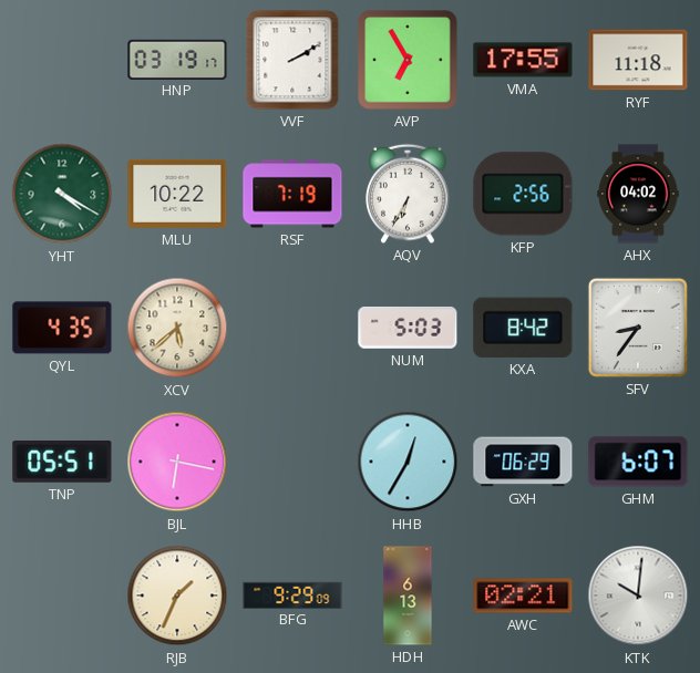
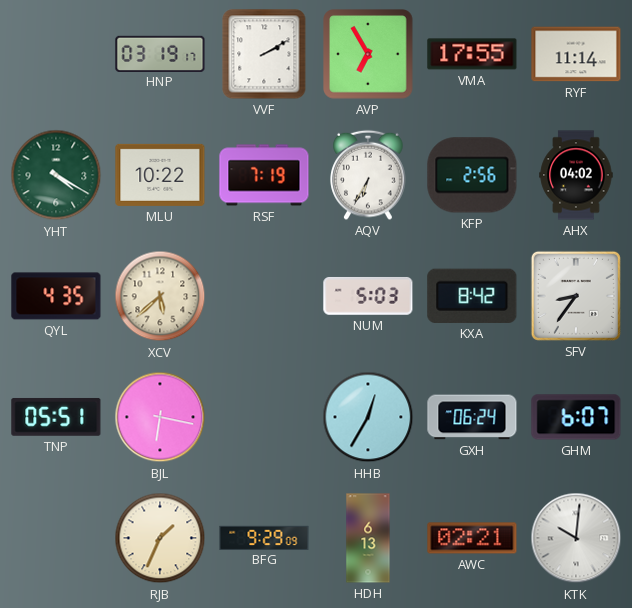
RYF: 11:18 -> 11:14 (576, 54)
GXH: 06:29 -> 06:24 (472, 417)
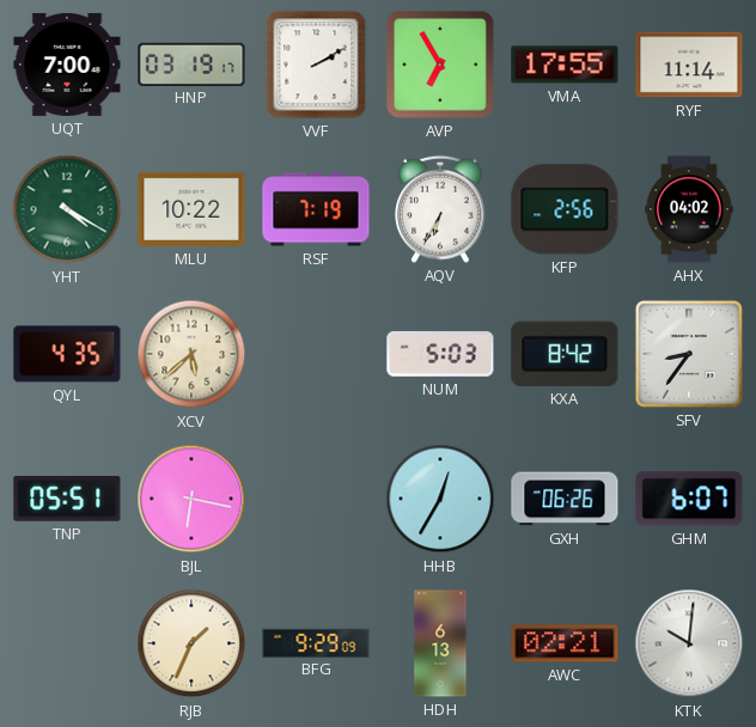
UQT: none -> 7:00 (67, 65)
GXH: 06:24 -> 06:26 (565, 499)
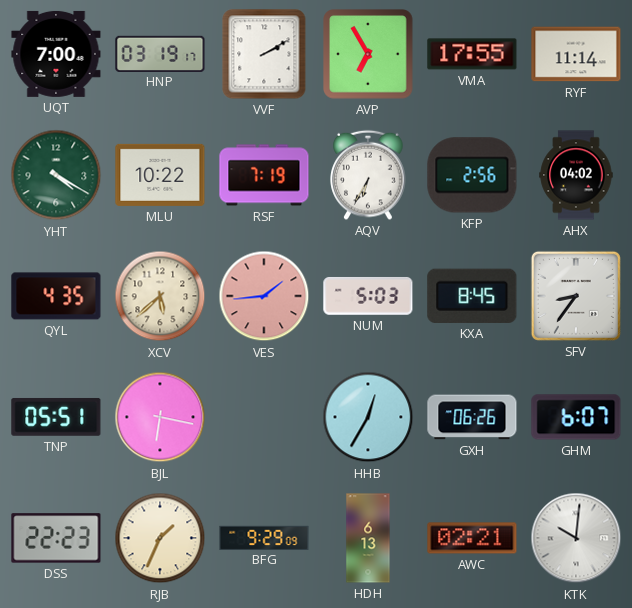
VES: none -> 1:44 (264, 296)
KXA: 8:42 -> 8:45 (472, 296)
DSS: none -> 22:23 (56, 538)
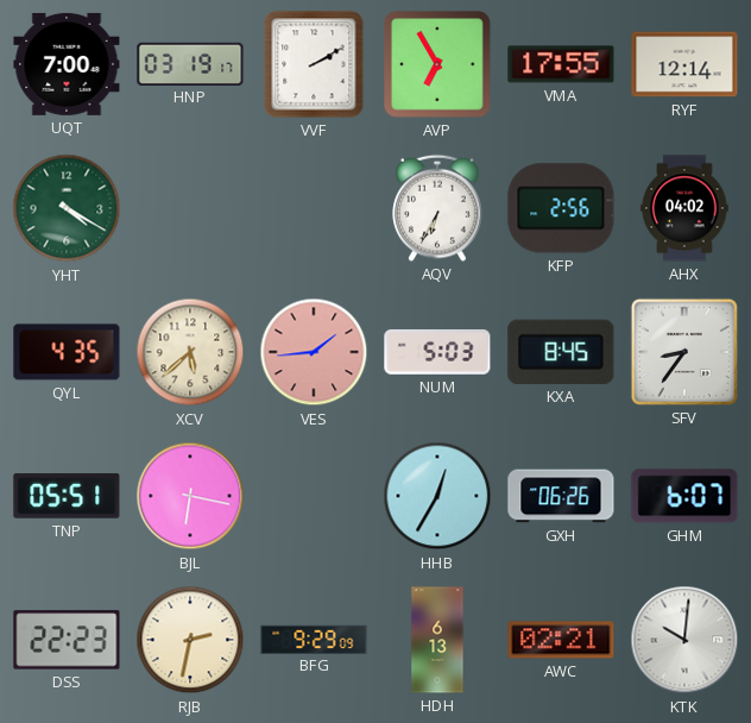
RYF: 11:14 -> 12:14 (684, 64)
MLU: 10:22 -> none (160, 175)
RSF: 7:19 -> none (264, 175)
RJB: 1:34 -> 2:32 (190, 640)
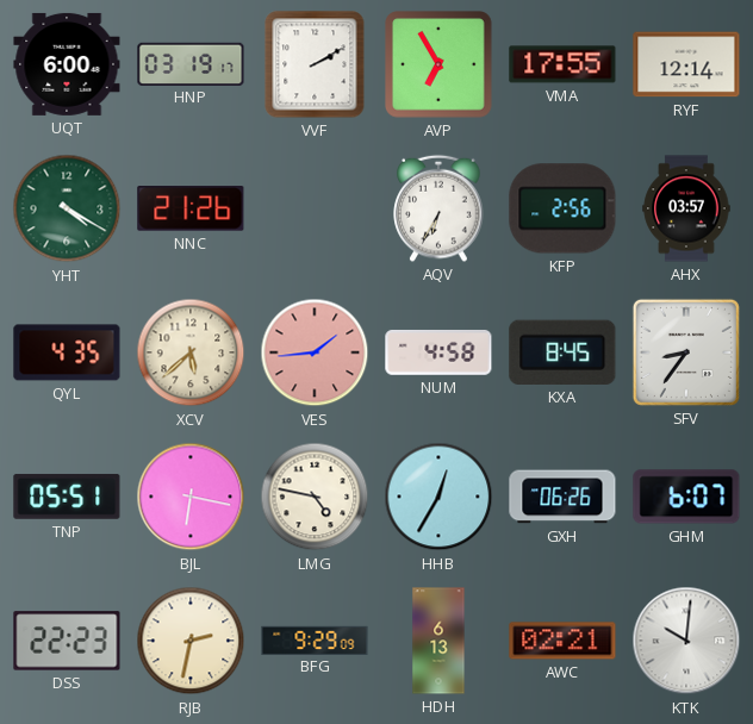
UQT: 7:00 -> 6:00 (67, 64)
NNC: none -> 21:26 (191, 208)
AHX: 04:02 -> 03:57 (686, 208)
NUM: 5:03 -> 4:58 (438, 352)
LMG: none -> 4:47 (315, 497)
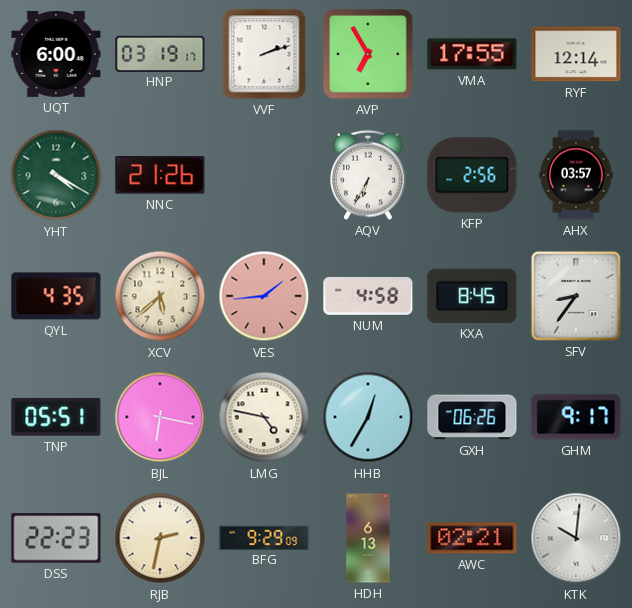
VVF: 2:10 -> 2:12 (264, 54)
GHM: 6:07 -> 9:17 (576, 417)
